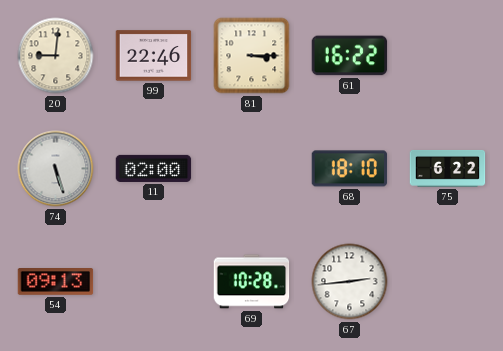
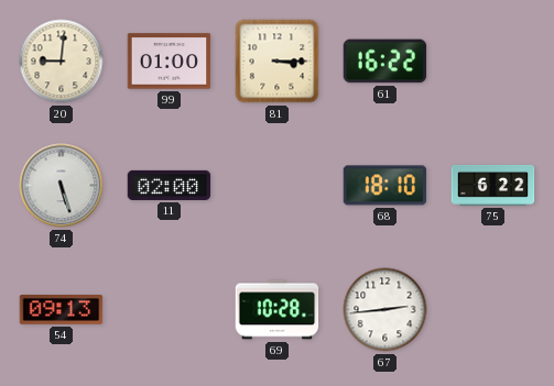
99: 22:46 -> 01:00 (170, 62)
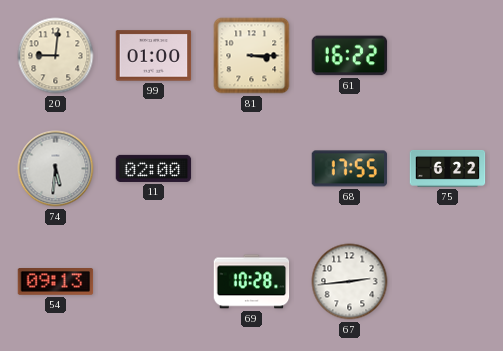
74: 5:27 -> 5:31 (56, 169)
68: 18:10 -> 17:55 (350, 169)
